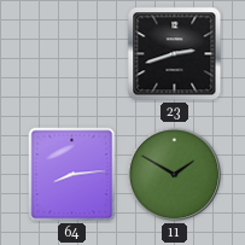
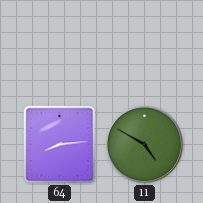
23: 2:42 -> none (175, 54)
11: 1:50 -> 4:50 (145, 145)
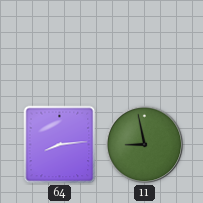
11: 4:50 -> 8:58 (145, 145)
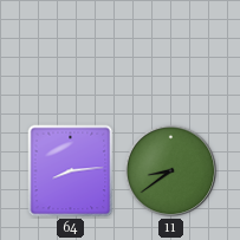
11: 8:58 -> 8:39 (171, 171)
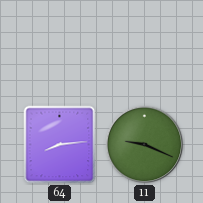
11: 8:39 -> 9:19 (145, 145)
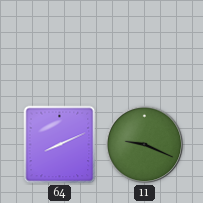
64: 8:14 -> 8:11 (60, 145)
